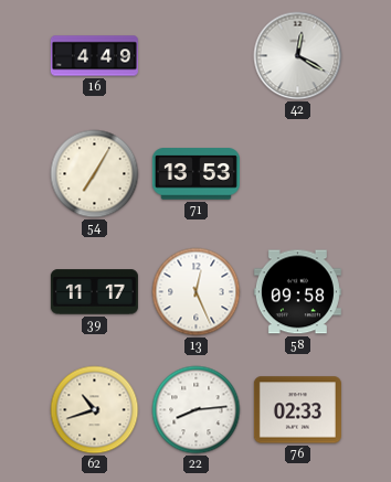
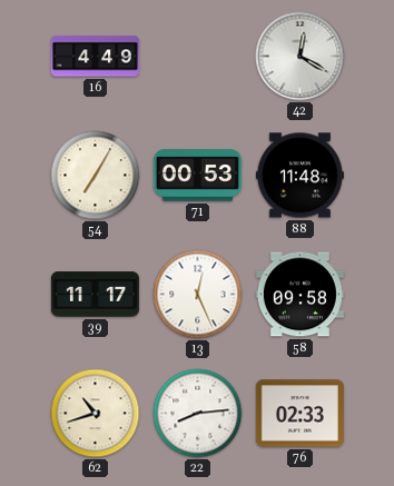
71: 13:53 -> 00:53 (197, 176)
88: none -> 11:48 (299, 176)
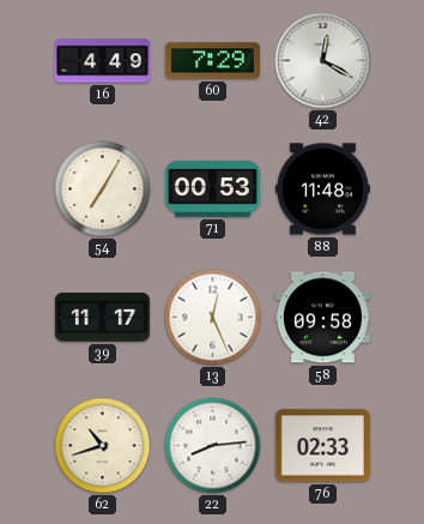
60: none -> 7:29 (212, 61)
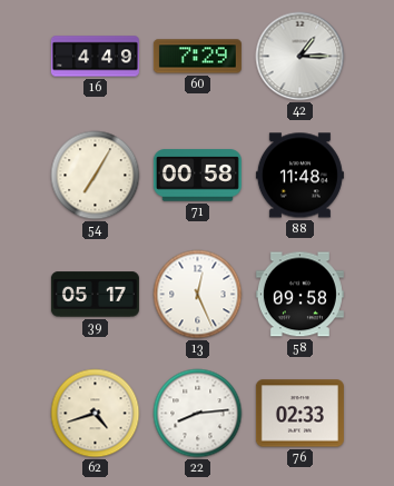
42: 12:20 -> 1:15 (301, 57)
71: 00:53 -> 00:58 (197, 176)
39: 11:17 -> 05:17 (95, 295)
62: 10:42 -> 4:42 (96, 414)
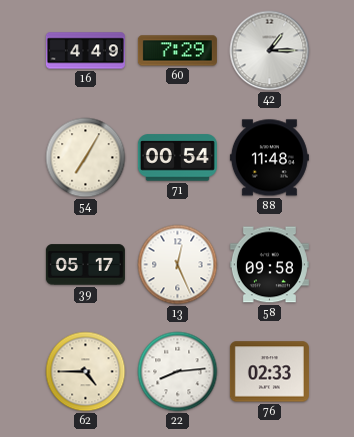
71: 00:58 -> 00:54 (177, 158)
62: 4:42 -> 4:45 (86, 372)
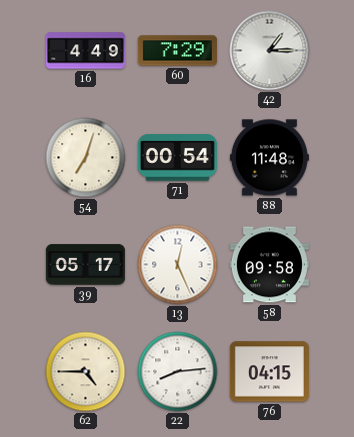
54: 7:05 -> 7:03 (86, 158)
76: 02:33 -> 04:15 (269, 372)
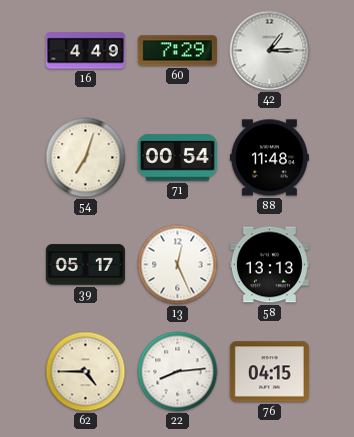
58: 09:58 -> 13:13 (269, 265)
